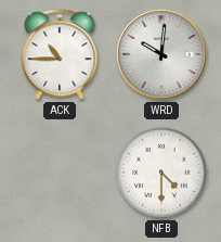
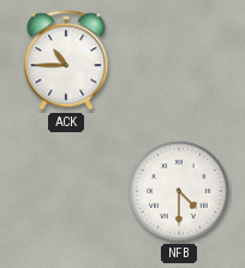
WRD: 10:01 -> none (161, 54)
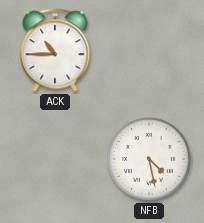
NFB: 4:30 -> 4:28 (149, 159)
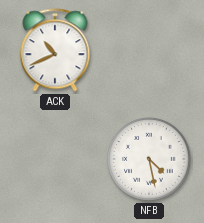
ACK: 10:45 -> 10:41 (55, 50)
